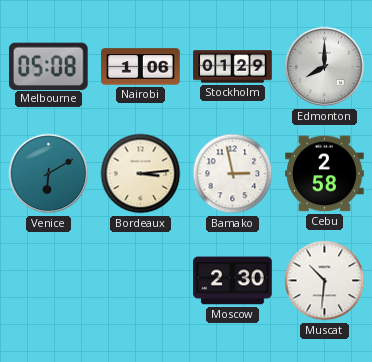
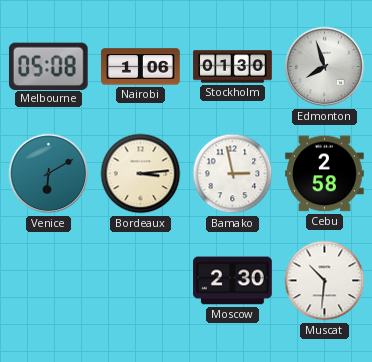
Stockholm: 01:29 -> 01:30 (233, 67)
Edmonton: 8:00 -> 7:57 (325, 67)
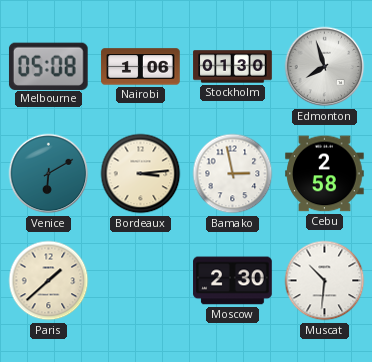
Paris: none -> 1:38 (49, 281)
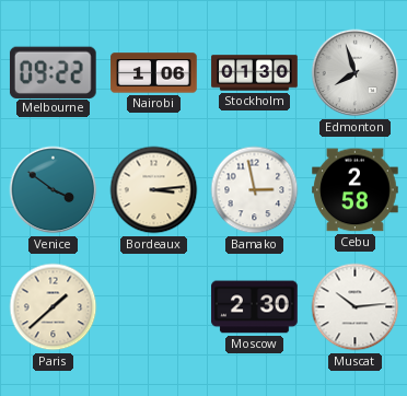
Melbourne: 05:08 -> 09:22 (53, 72)
Venice: 6:10 -> 3:51 (54, 190)
Muscat: 10:31 -> 10:14 (356, 307)
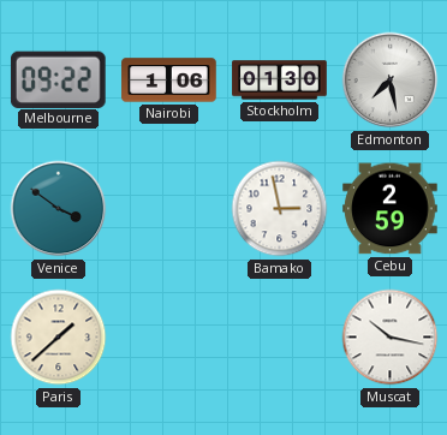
Edmonton: 7:57 -> 7:28 (391, 81)
Bordeaux: 3:14 -> none (154, 190)
Cebu: 2:58 -> 2:59 (391, 209)
Moscow: 2:30 -> none (255, 307)
Muscat: 10:14 -> 10:17 (391, 338)
